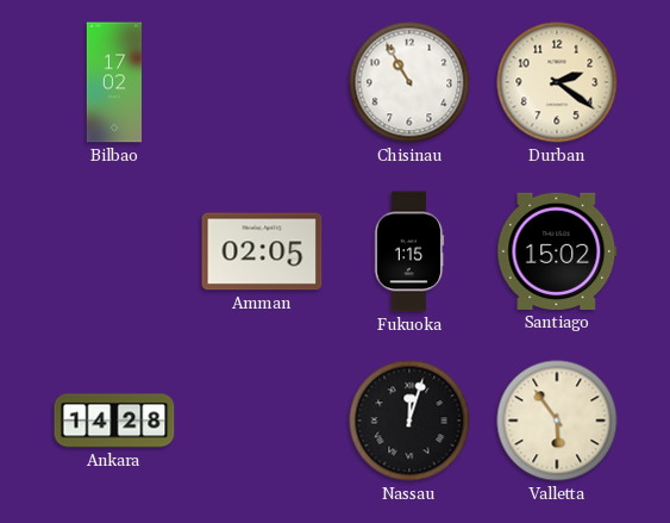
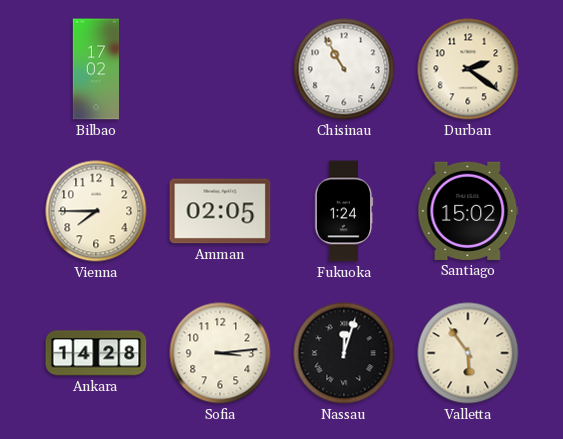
Vienna: none -> 7:45 (96, 211)
Fukuoka: 1:15 -> 1:24 (344, 211)
Sofia: none -> 3:14 (220, 353)
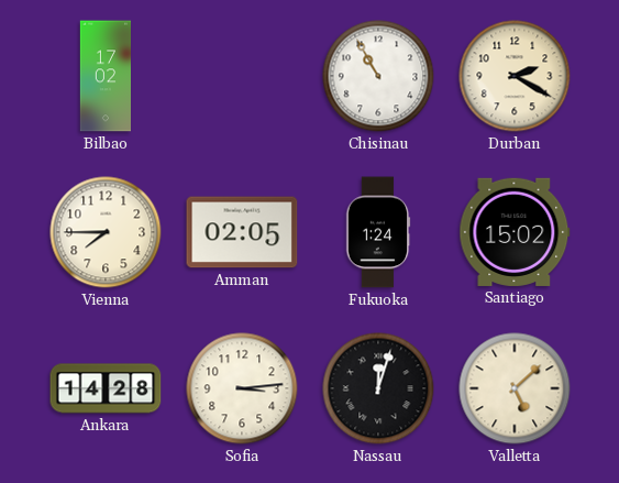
Durban: 2:21 -> 2:20 (515, 76)
Valletta: 5:54 -> 5:08 (515, 388)
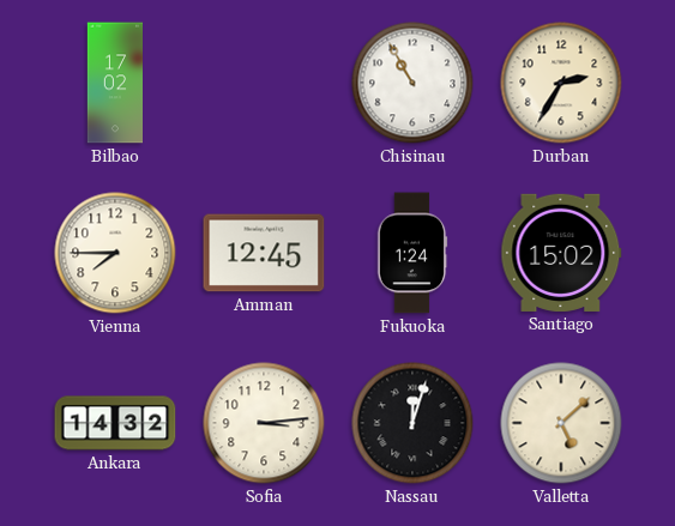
Durban: 2:20 -> 2:35 (561, 83)
Amman: 02:05 -> 12:45 (264, 253)
Ankara: 14:28 -> 14:32 (115, 423)
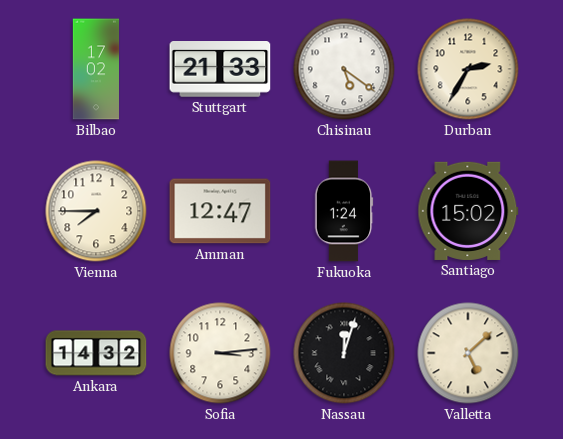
Stuttgart: none -> 21:33 (220, 70)
Chisinau: 10:55 -> 5:21 (344, 69)
Amman: 12:45 -> 12:47 (220, 211)
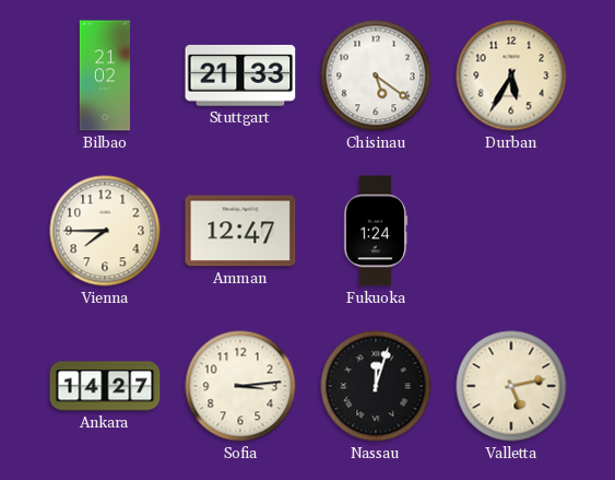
Bilbao: 17:02 -> 21:02 (104, 75)
Durban: 2:35 -> 5:35 (511, 75)
Santiago: 15:02 -> none (468, 211)
Ankara: 14:32 -> 14:27 (105, 386)
Valletta: 5:08 -> 5:13 (511, 386)
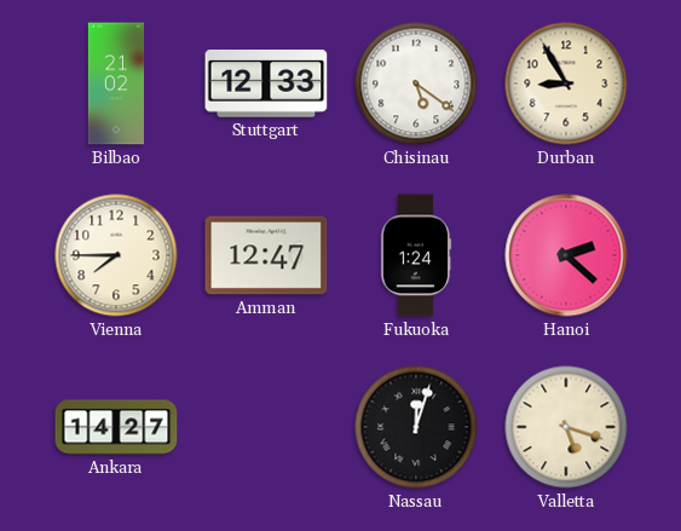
Stuttgart: 21:33 -> 12:33 (266, 85)
Durban: 5:35 -> 8:55 (566, 83)
Hanoi: none -> 2:22 (566, 255)
Sofia: 3:14 -> none (240, 386)
Valletta: 5:13 -> 5:18 (566, 427)
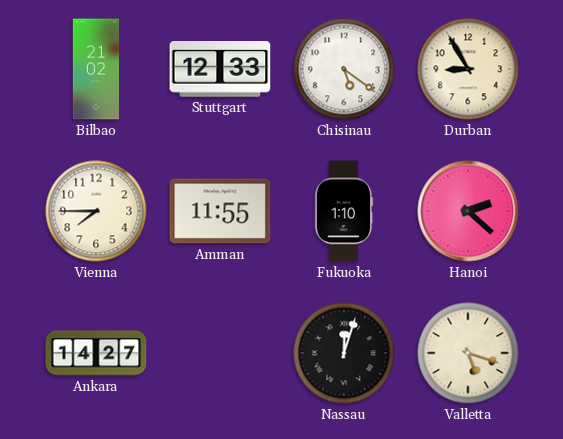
Amman: 12:47 -> 11:55 (220, 211)
Fukuoka: 1:24 -> 1:10 (344, 211)
